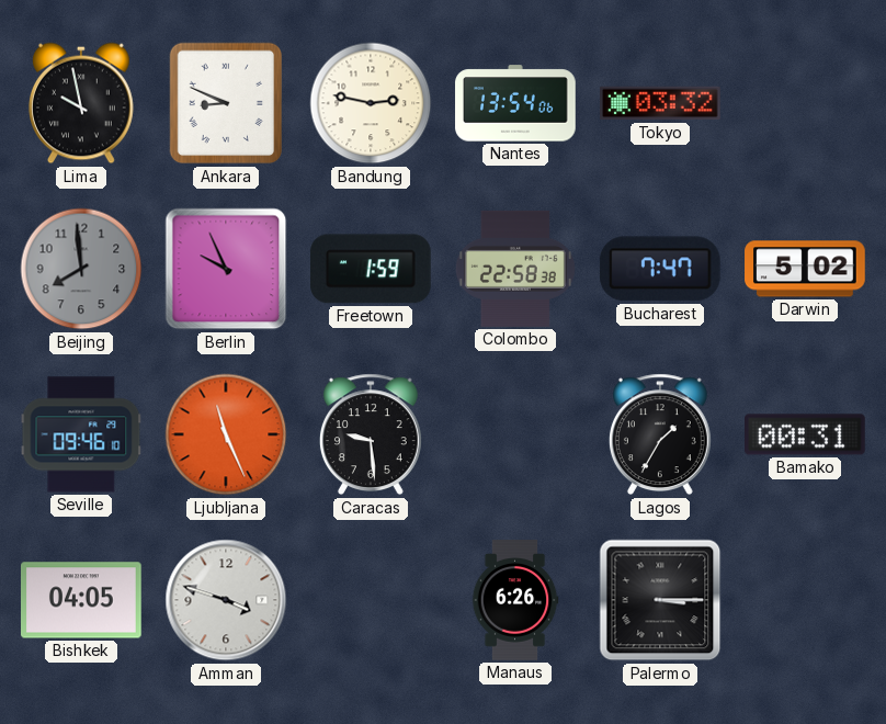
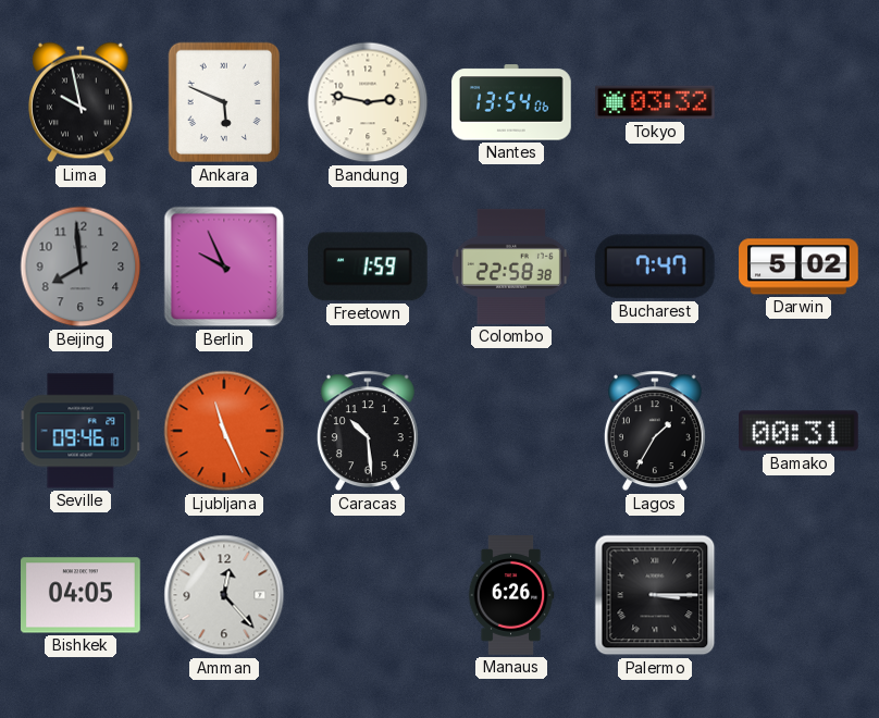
Ankara: 8:49 -> 5:49 (224, 102)
Caracas: 9:29 -> 10:29 (368, 431)
Amman: 3:48 -> 12:23 (224, 595)
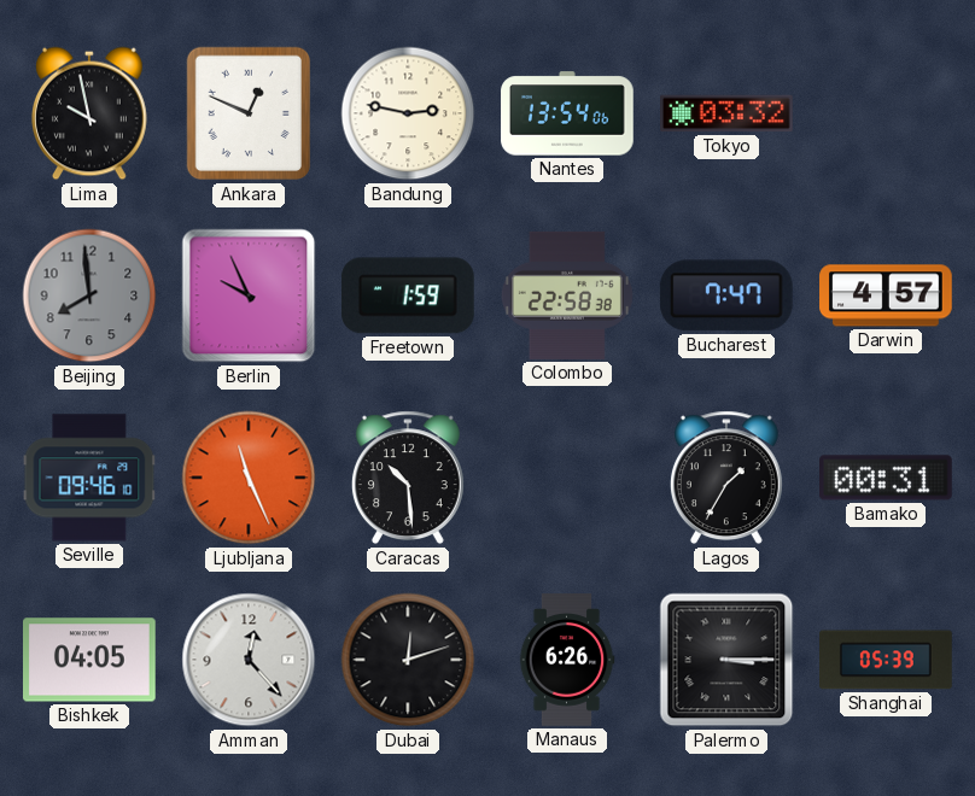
Ankara: 5:49 -> 12:49 (249, 113)
Darwin: 5:02 -> 4:57 (886, 295)
Dubai: none -> 12:12 (408, 660)
Shanghai: none -> 05:39 (886, 660)
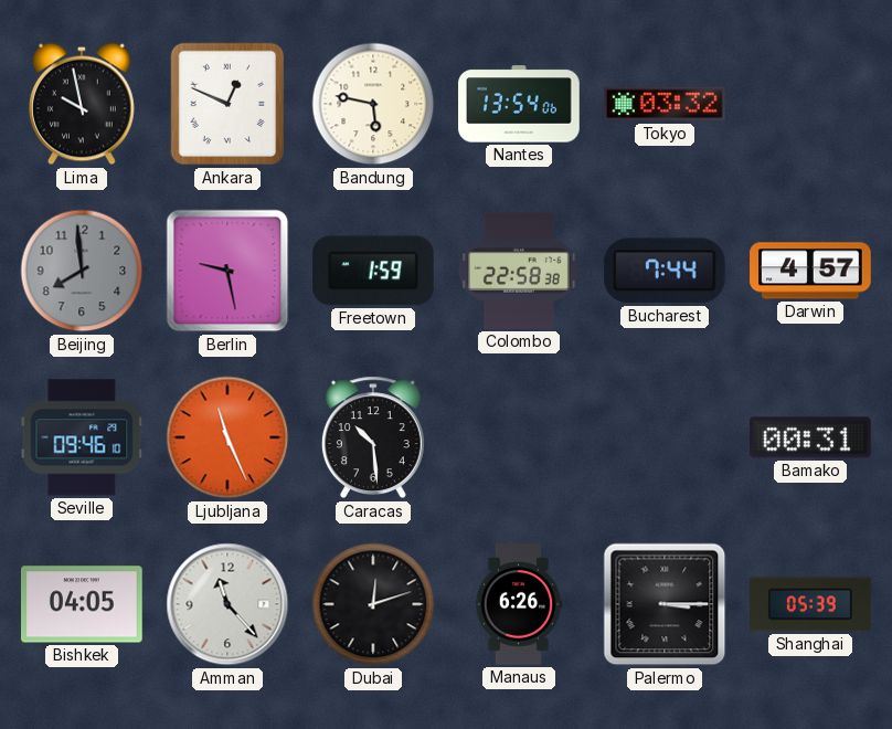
Bandung: 2:47 -> 5:47 (373, 104)
Berlin: 9:56 -> 9:28 (227, 271)
Bucharest: 7:47 -> 7:44 (665, 271)
Lagos: 1:35 -> none (726, 478)
Amman: 12:23 -> 11:23 (227, 604)
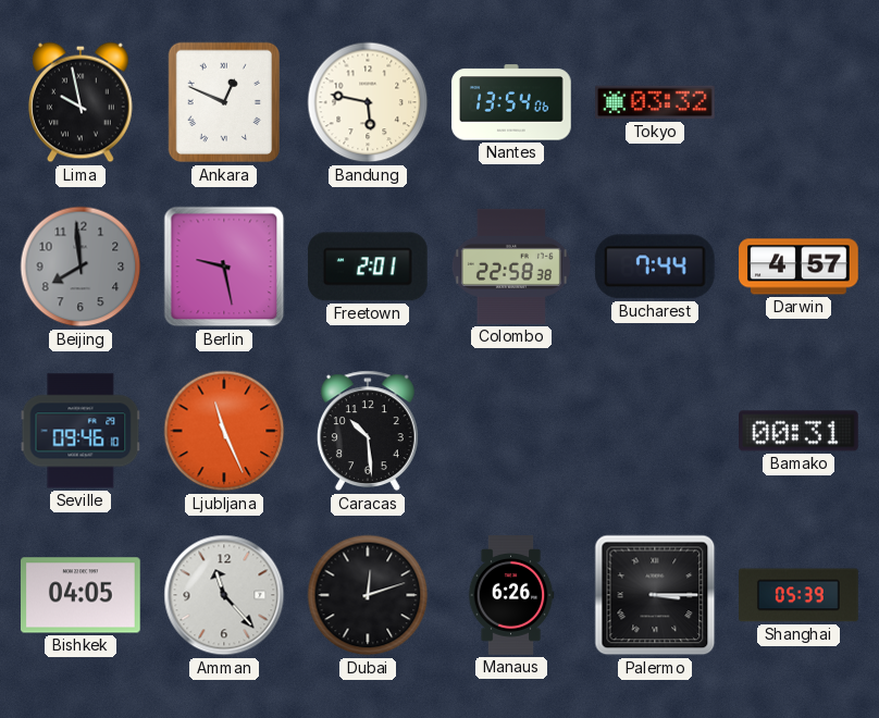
Freetown: 1:59 -> 2:01 (368, 267)
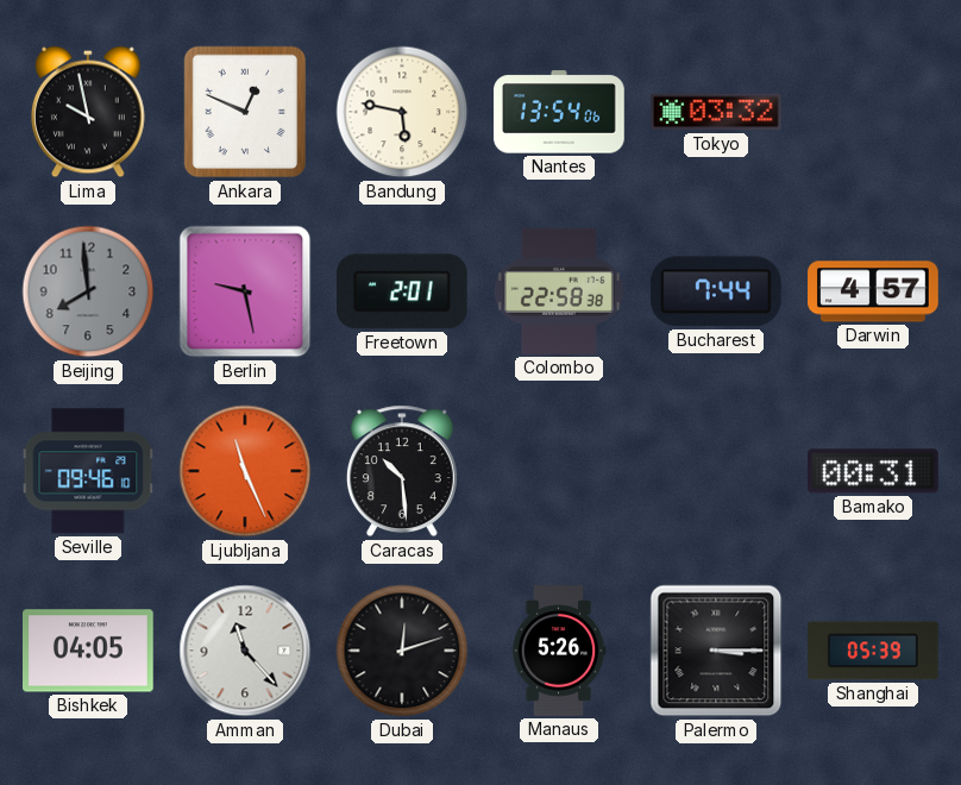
Manaus: 6:26 -> 5:26 (559, 651)
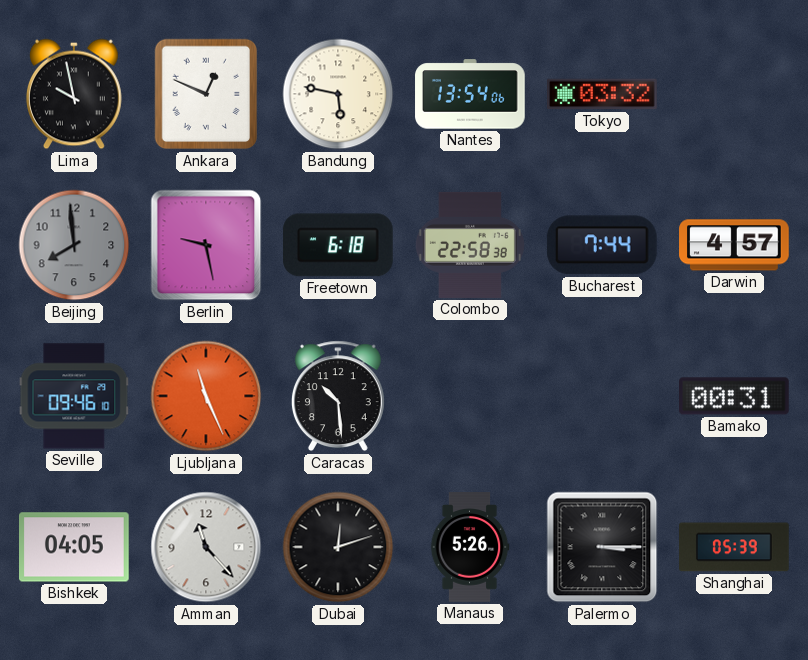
Freetown: 2:01 -> 6:18 (338, 245)
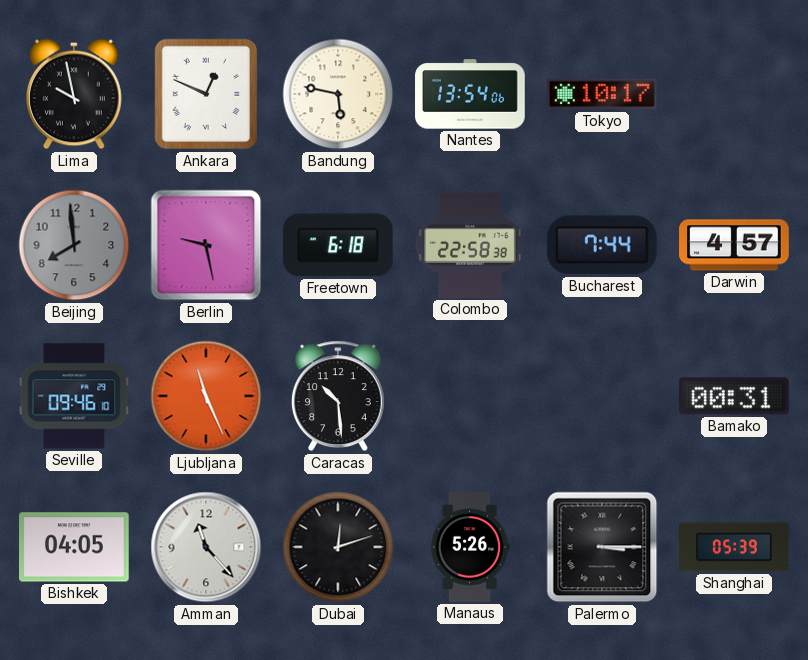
Tokyo: 03:32 -> 10:17 (602, 94)
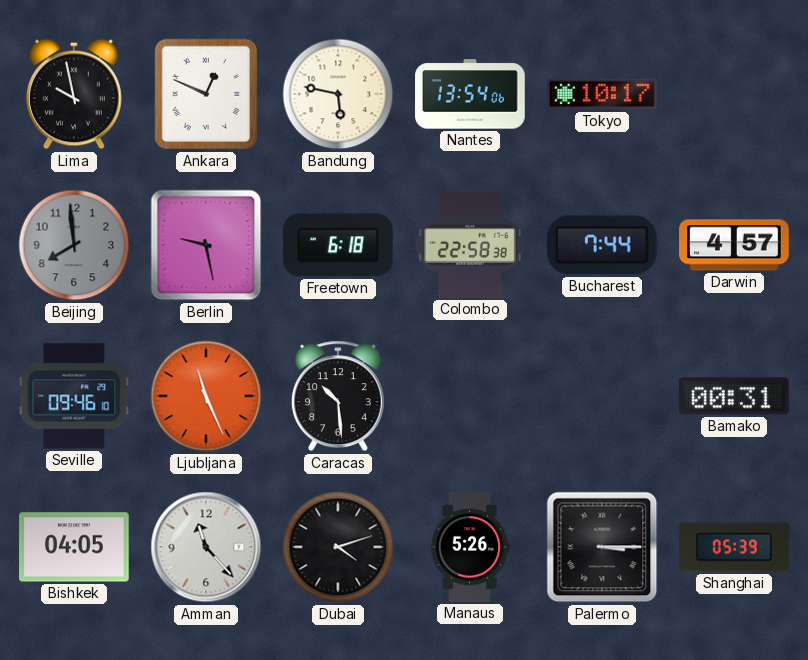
Dubai: 12:12 -> 4:12 (338, 547)
